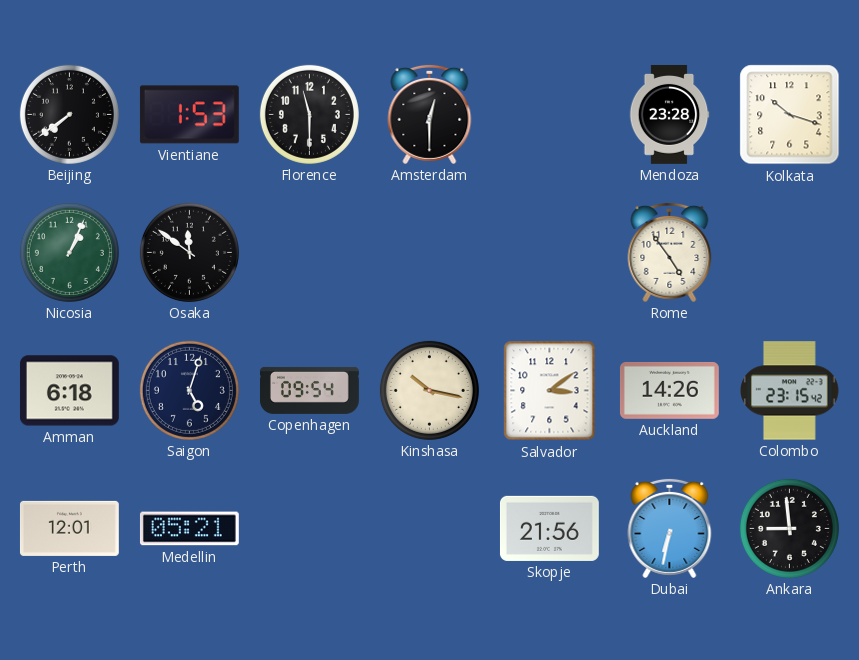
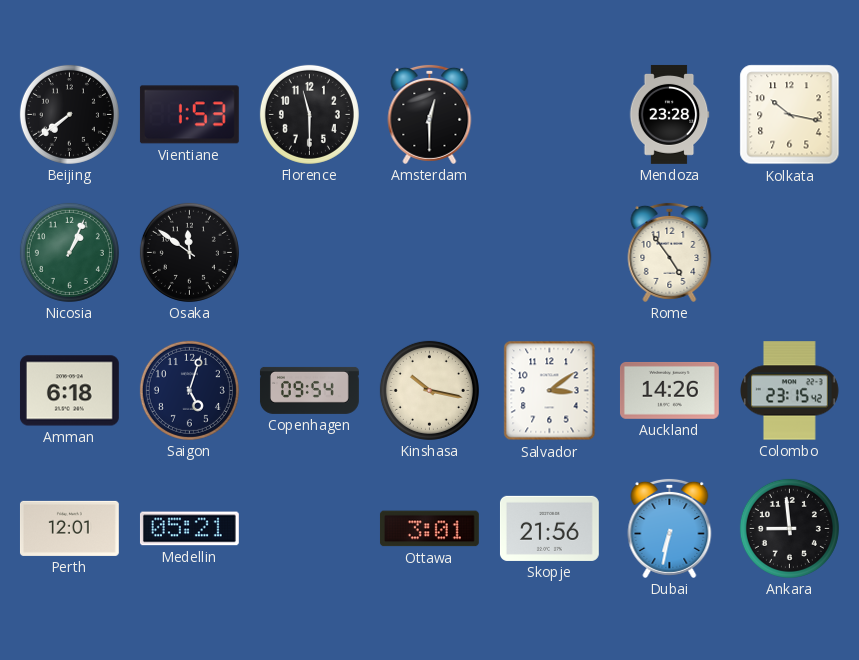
Kolkata: 10:18 -> 10:17 (790, 115)
Ottawa: none -> 3:01 (429, 529)
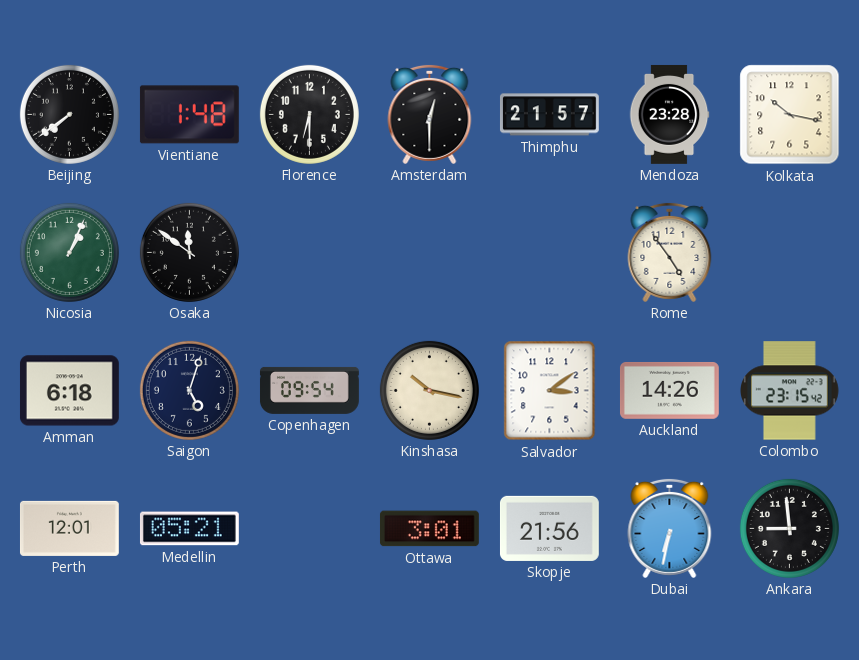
Vientiane: 1:53 -> 1:48 (189, 115)
Florence: 11:30 -> 6:30 (309, 114)
Thimphu: none -> 21:57 (549, 115)
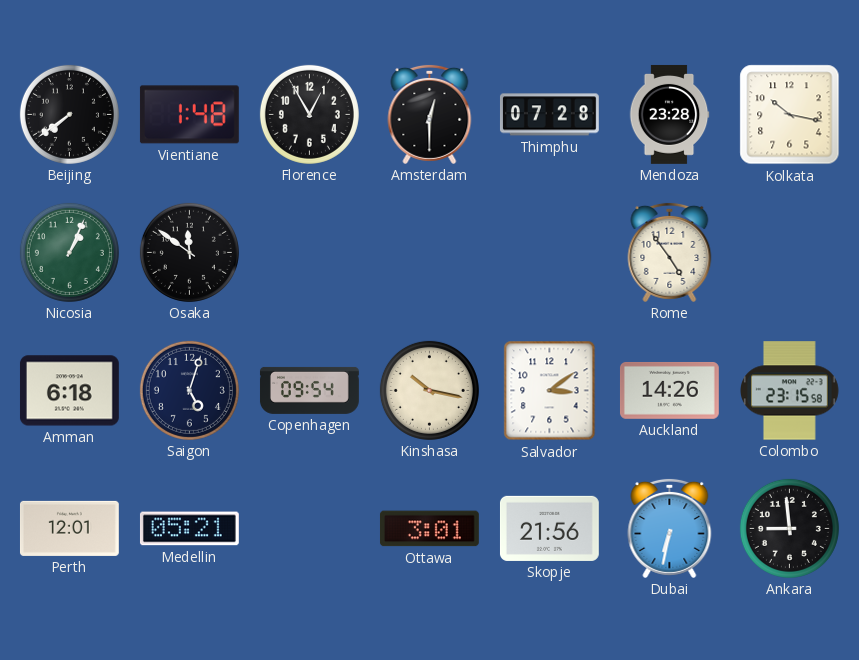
Florence: 6:30 -> 12:55 (309, 114)
Thimphu: 21:57 -> 07:28 (549, 115)
Colombo: 23:15:42 -> 23:15:58 (790, 391)
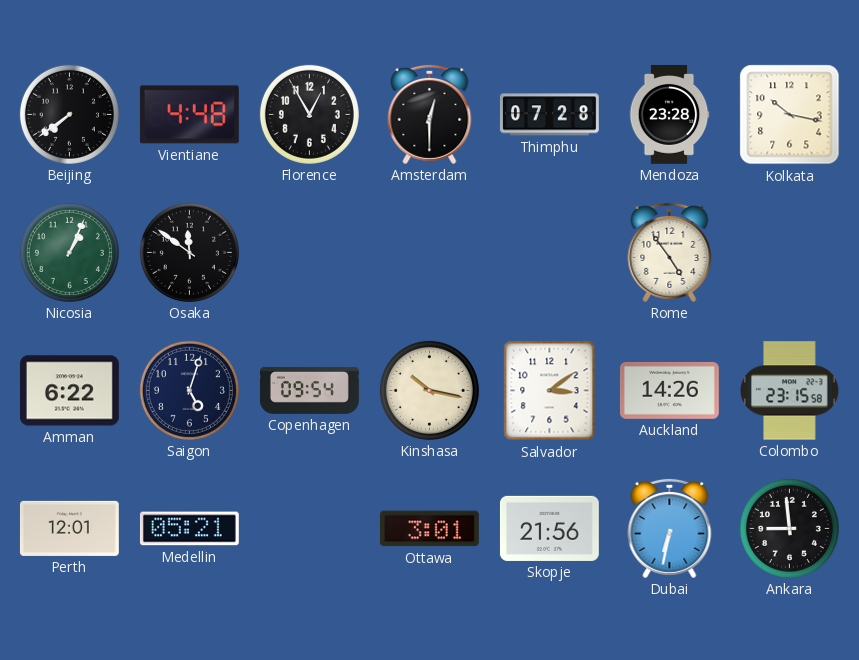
Vientiane: 1:48 -> 4:48 (189, 115)
Amman: 6:18 -> 6:22 (69, 391)
